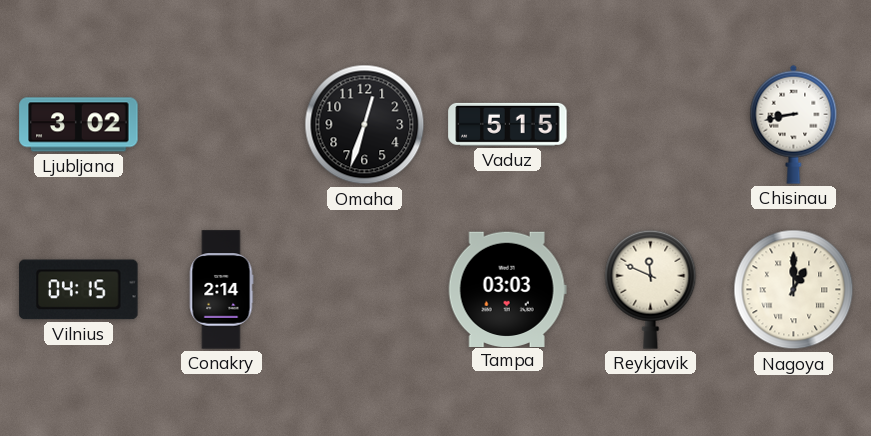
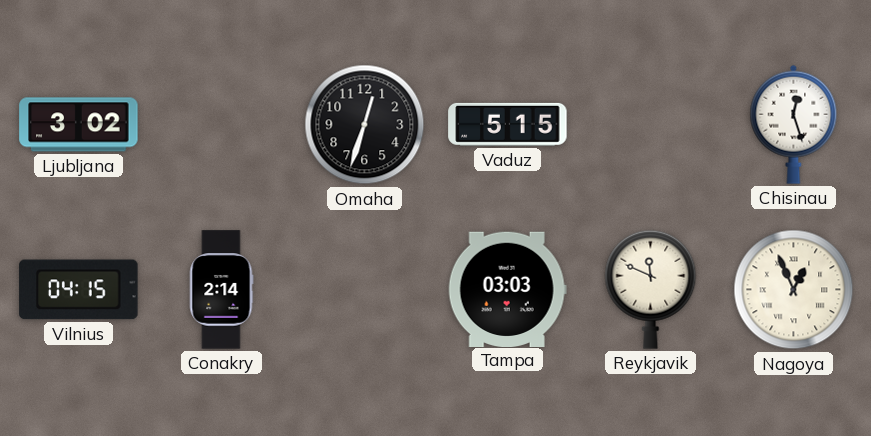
Chisinau: 8:43 -> 12:27 (794, 124)
Nagoya: 1:00 -> 12:56 (794, 290)
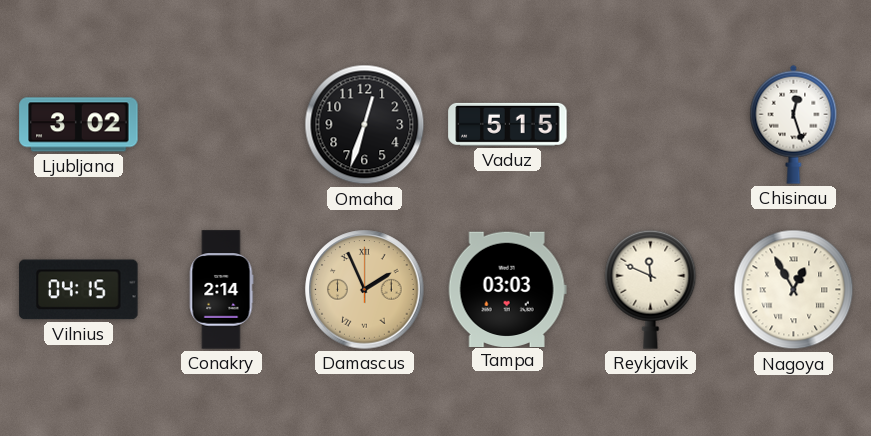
Damascus: none -> 1:56 (365, 290)
Nagoya: 12:56 -> 12:55 (794, 290)
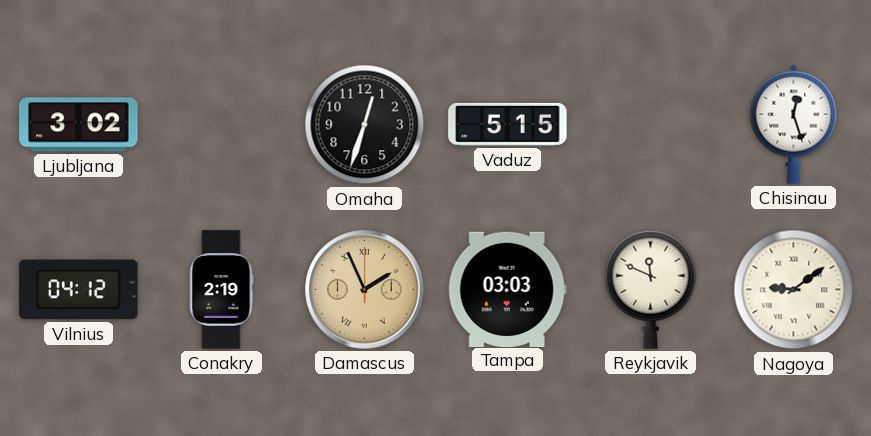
Vilnius: 04:15 -> 04:12 (79, 290)
Conakry: 2:14 -> 2:19 (221, 290)
Nagoya: 12:55 -> 9:09 (794, 290)
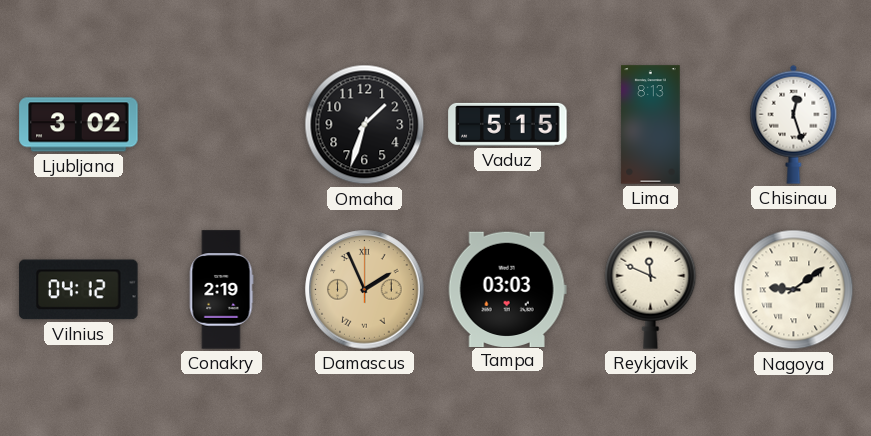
Omaha: 12:33 -> 1:33 (365, 125)
Lima: none -> 8:13 (651, 125)
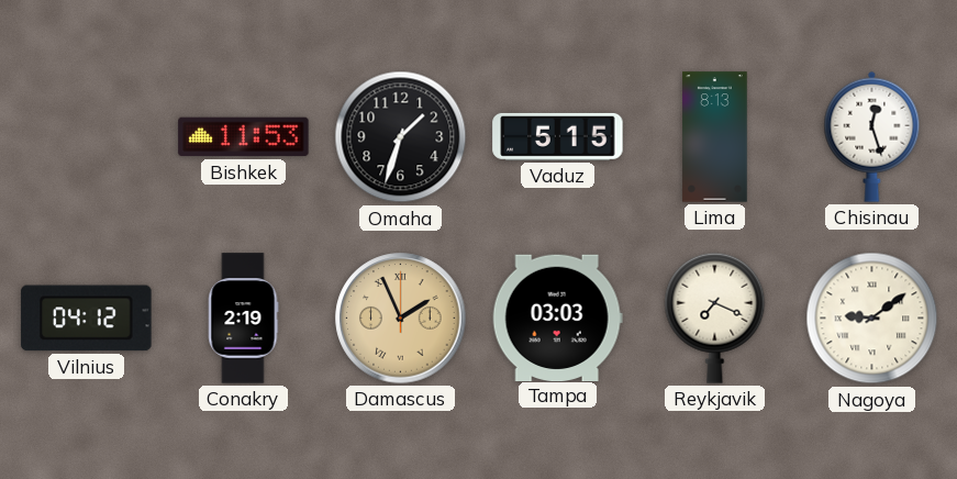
Ljubljana: 3:02 -> none (79, 125)
Bishkek: none -> 11:53 (244, 137)
Reykjavik: 11:49 -> 7:19 (715, 318)
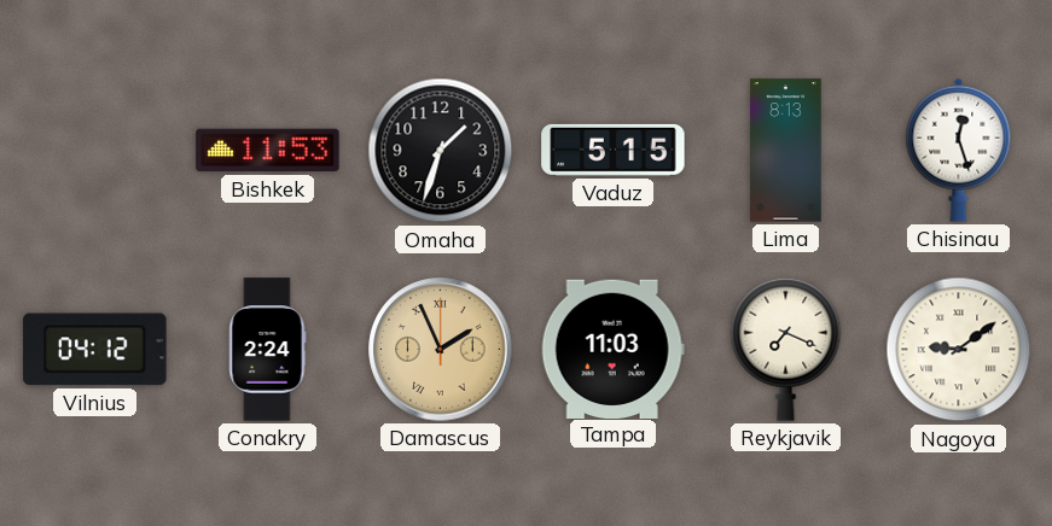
Conakry: 2:19 -> 2:24 (267, 350)
Tampa: 03:03 -> 11:03 (612, 349)
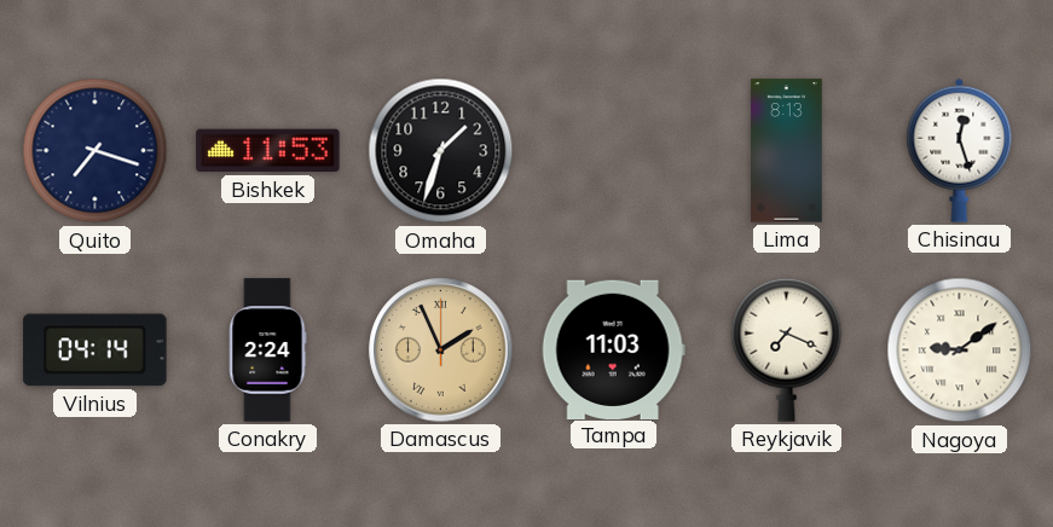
Quito: none -> 7:18 (96, 151)
Vaduz: 5:15 -> none (614, 150)
Vilnius: 04:12 -> 04:14 (96, 351)
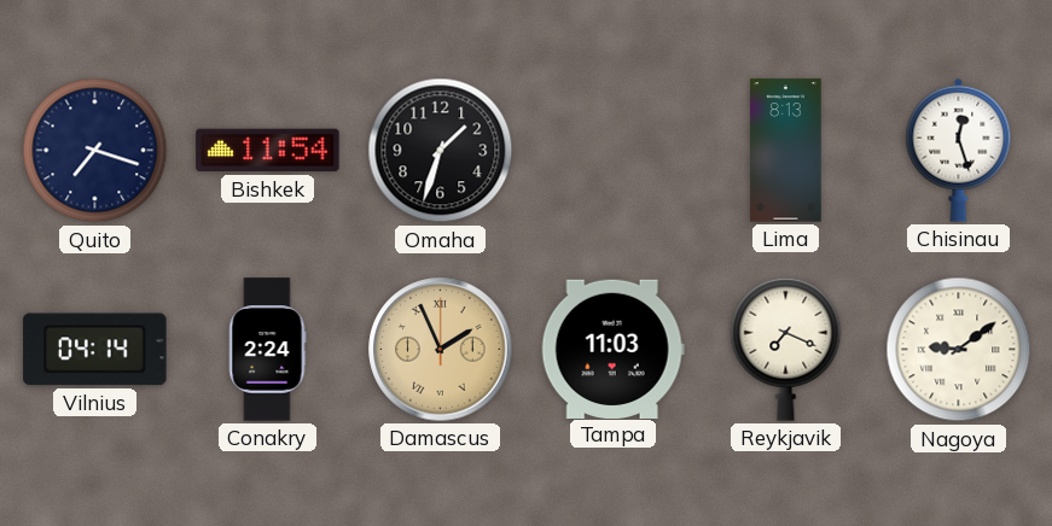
Bishkek: 11:53 -> 11:54 (268, 151)
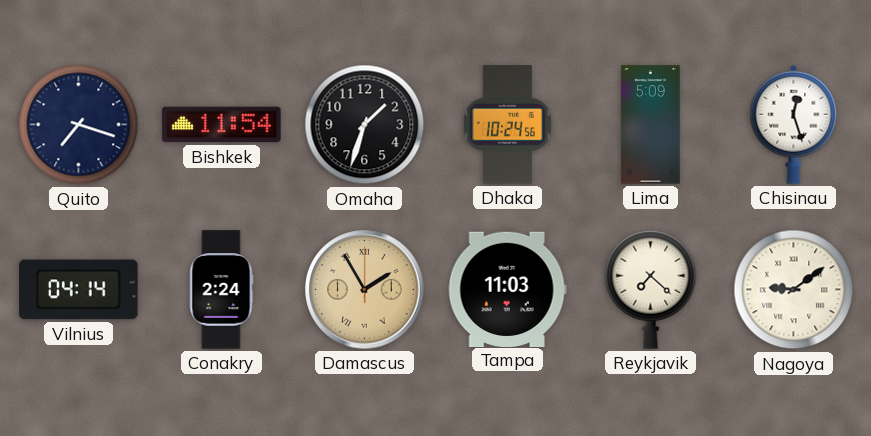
Dhaka: none -> 10:24 (507, 125)
Lima: 8:13 -> 5:09 (651, 125)
Damascus: 1:56 -> 1:55 (365, 290)
Reykjavik: 7:19 -> 7:22 (651, 289)
